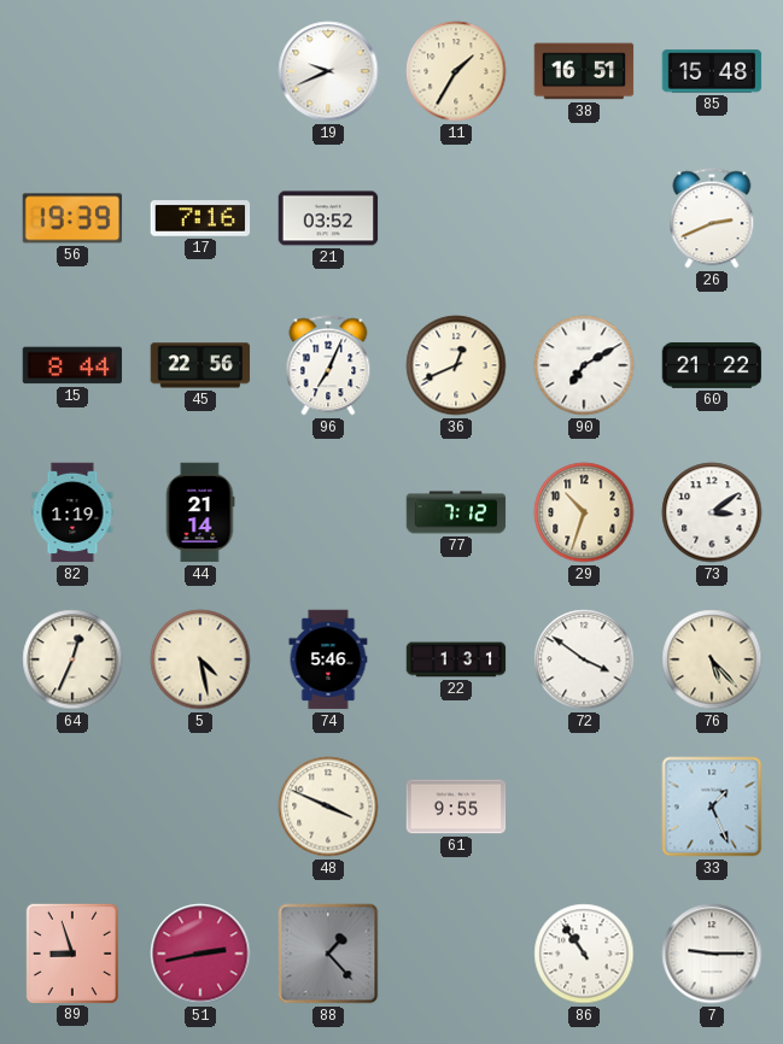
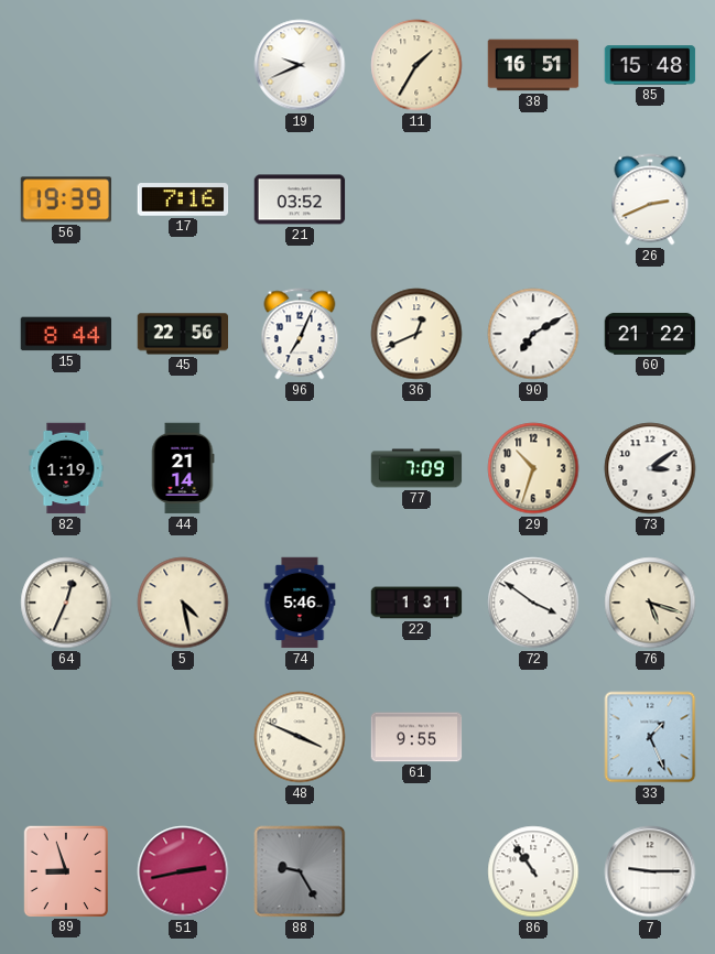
77: 7:12 -> 7:09 (416, 468)
76: 5:23 -> 5:18 (650, 603)
88: 1:23 -> 9:25 (300, 871)
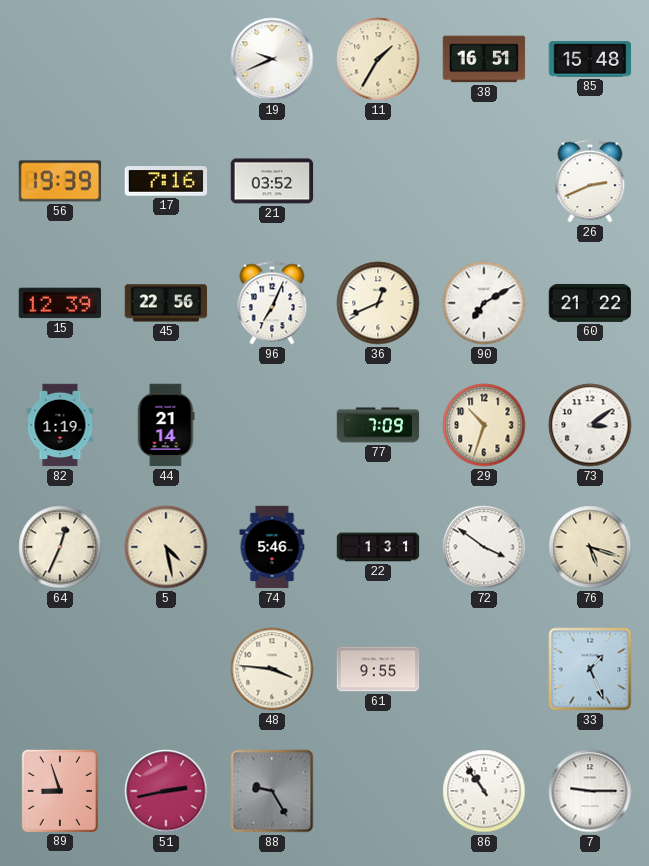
15: 8:44 -> 12:39 (60, 303)
48: 3:49 -> 3:46 (272, 669)
